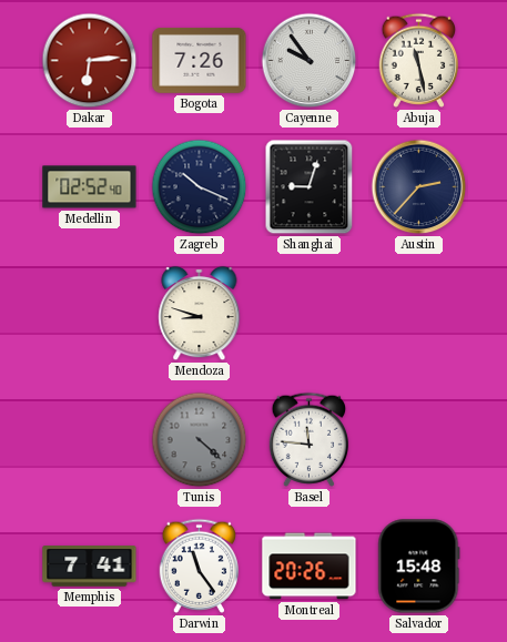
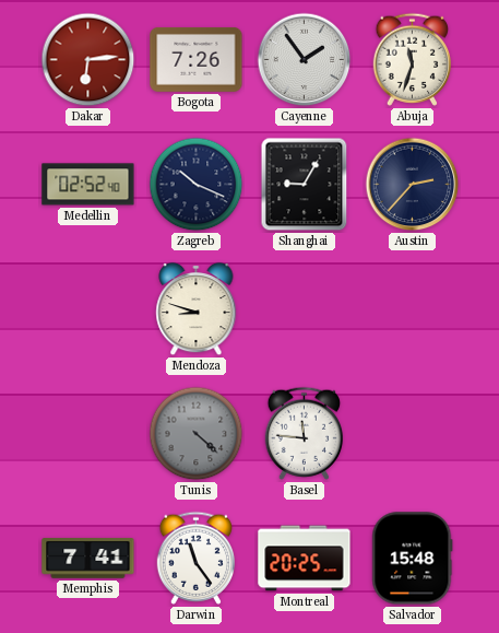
Cayenne: 9:54 -> 1:54 (305, 60)
Abuja: 11:28 -> 11:33 (412, 59)
Shanghai: 9:03 -> 9:05 (305, 185)
Montreal: 20:26 -> 20:25 (305, 559)
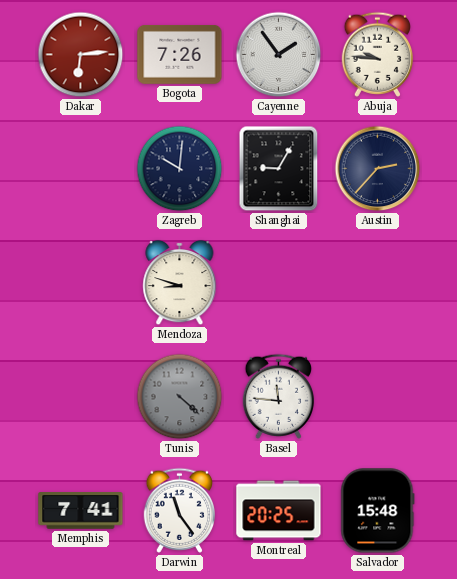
Abuja: 11:33 -> 9:46 (377, 54)
Medellin: 02:52 -> none (88, 185)
Zagreb: 10:19 -> 10:01 (180, 169)
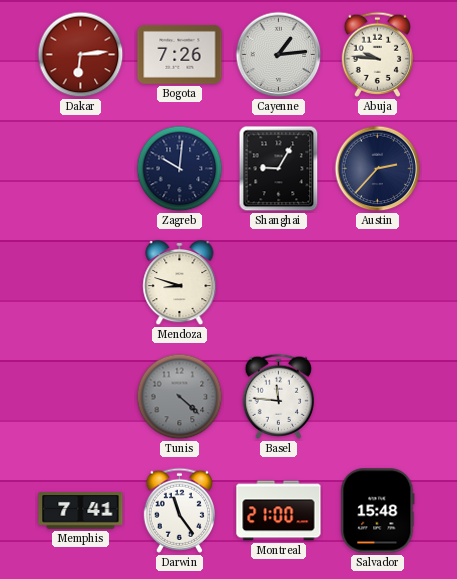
Cayenne: 1:54 -> 1:14 (279, 55)
Montreal: 20:25 -> 21:00 (279, 511)
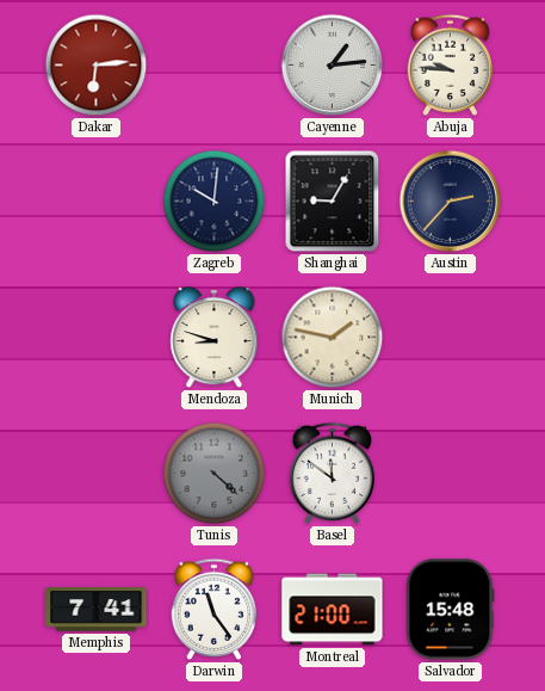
Bogota: 7:26 -> none (180, 55)
Munich: none -> 1:47 (333, 338)
Basel: 11:46 -> 11:51 (332, 473)
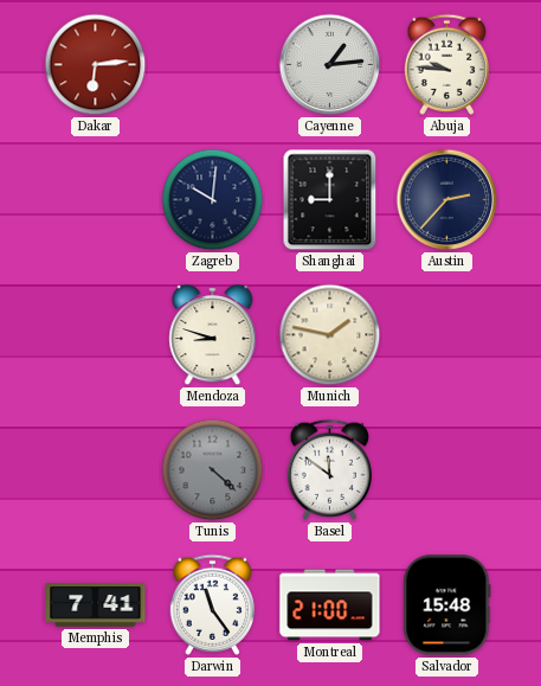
Shanghai: 9:05 -> 9:00 (330, 200)
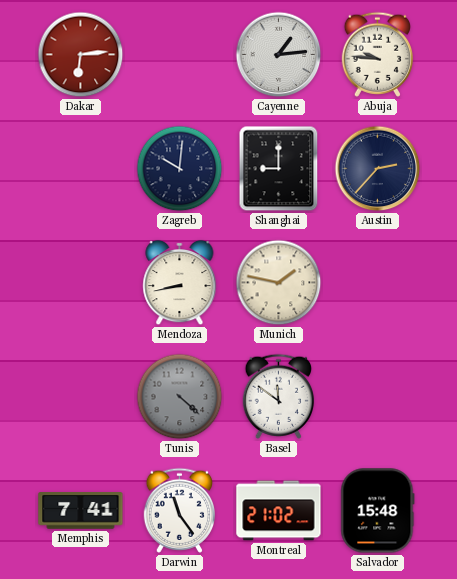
Mendoza: 8:48 -> 8:43 (180, 283)
Montreal: 21:00 -> 21:02 (279, 511)
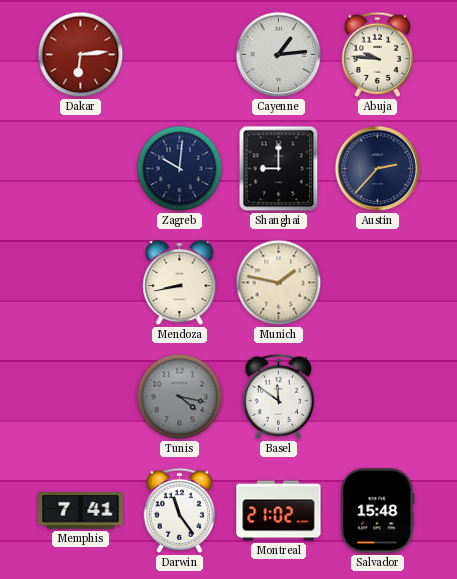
Tunis: 4:22 -> 4:17 (180, 397)
